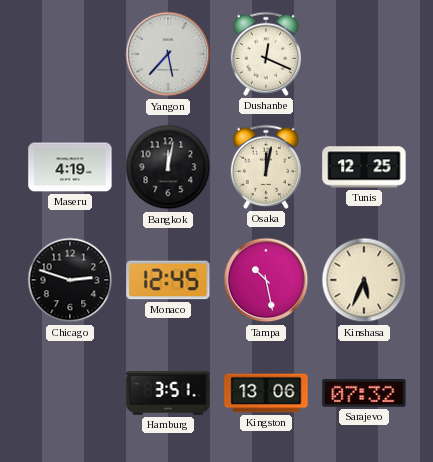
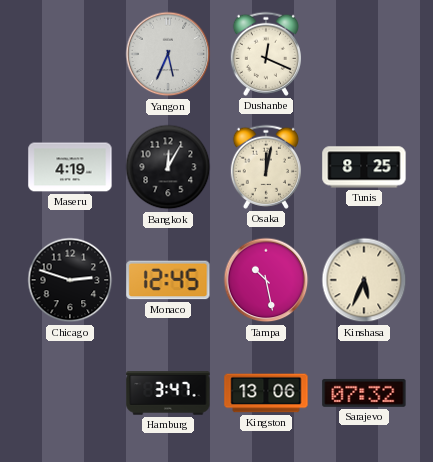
Yangon: 5:37 -> 5:34 (168, 54)
Bangkok: 12:02 -> 12:05 (168, 167)
Tunis: 12:25 -> 8:25 (364, 167)
Hamburg: 3:51 -> 3:47 (168, 393)
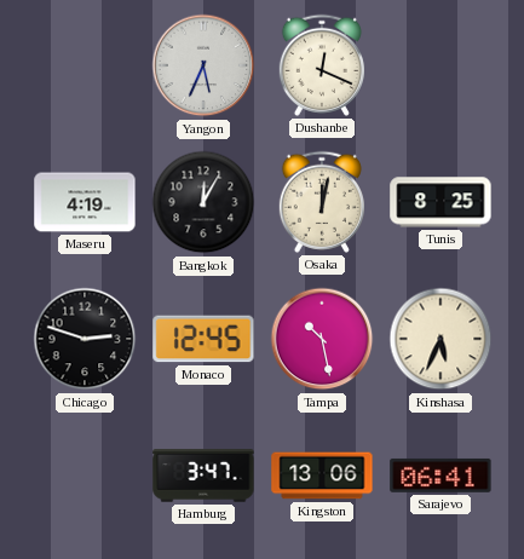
Sarajevo: 07:32 -> 06:41 (440, 476)
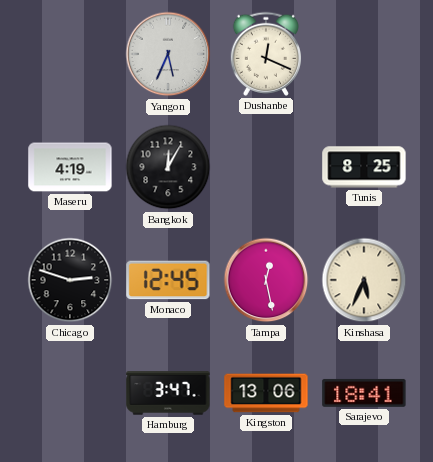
Osaka: 12:02 -> none (322, 202)
Tampa: 10:28 -> 12:28 (266, 280)
Sarajevo: 06:41 -> 18:41 (364, 393)
